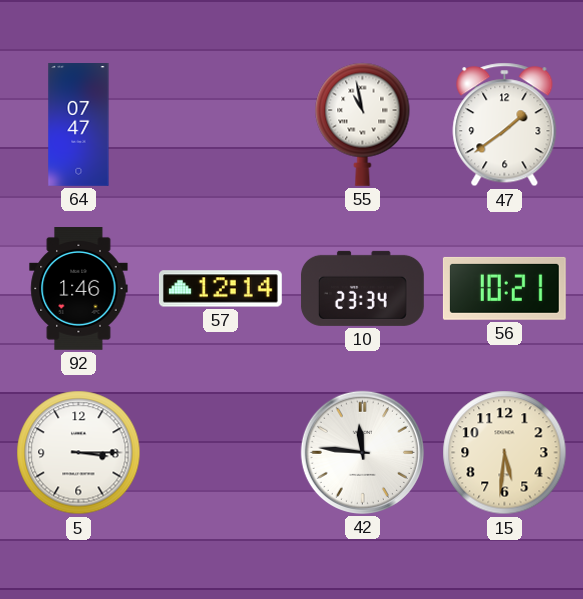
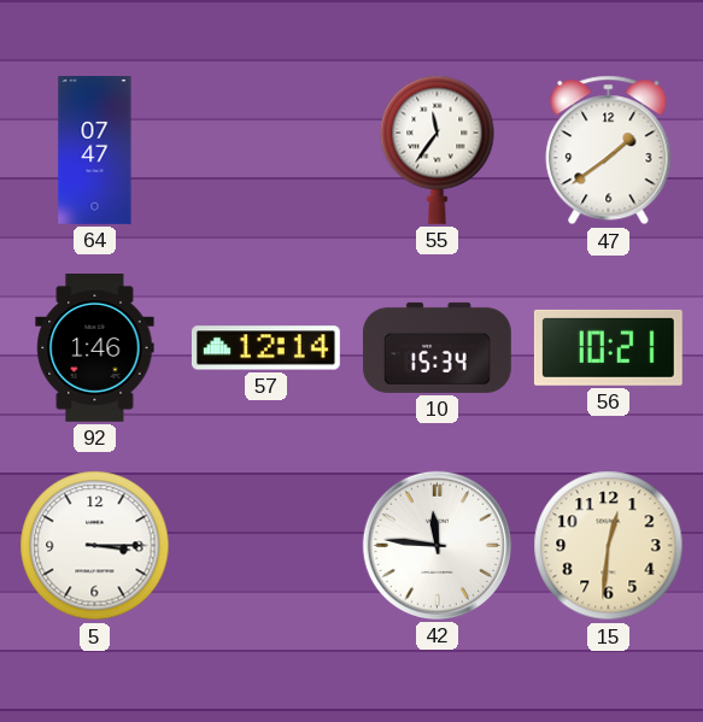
55: 10:58 -> 11:36 (438, 149)
10: 23:34 -> 15:34 (437, 347)
15: 5:31 -> 12:31 (609, 546)
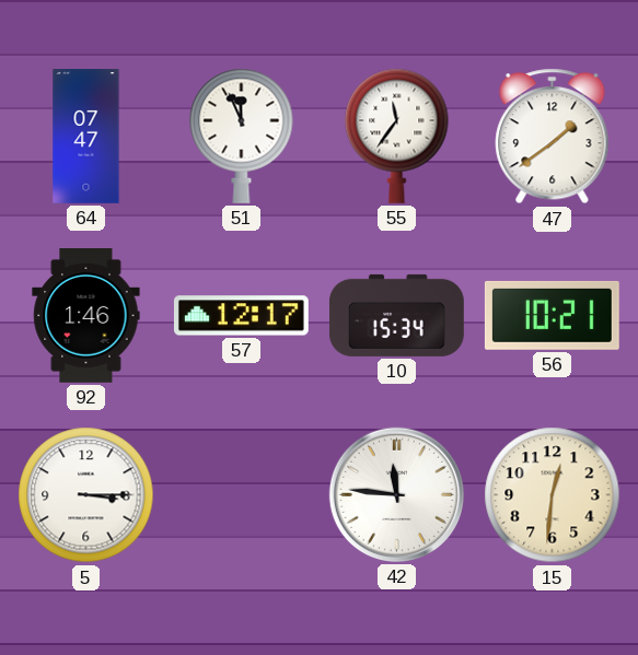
51: none -> 11:56 (242, 136)
57: 12:14 -> 12:17 (241, 316)
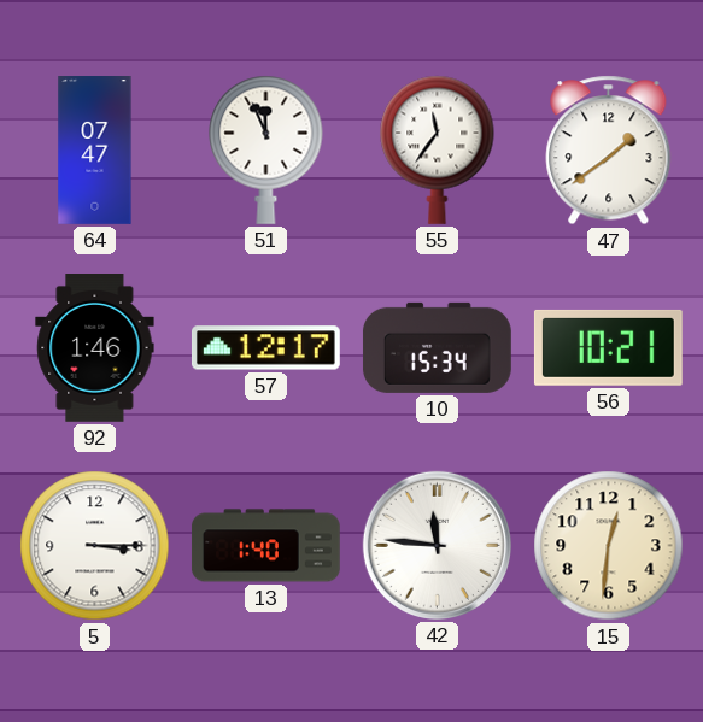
13: none -> 1:40 (266, 546)
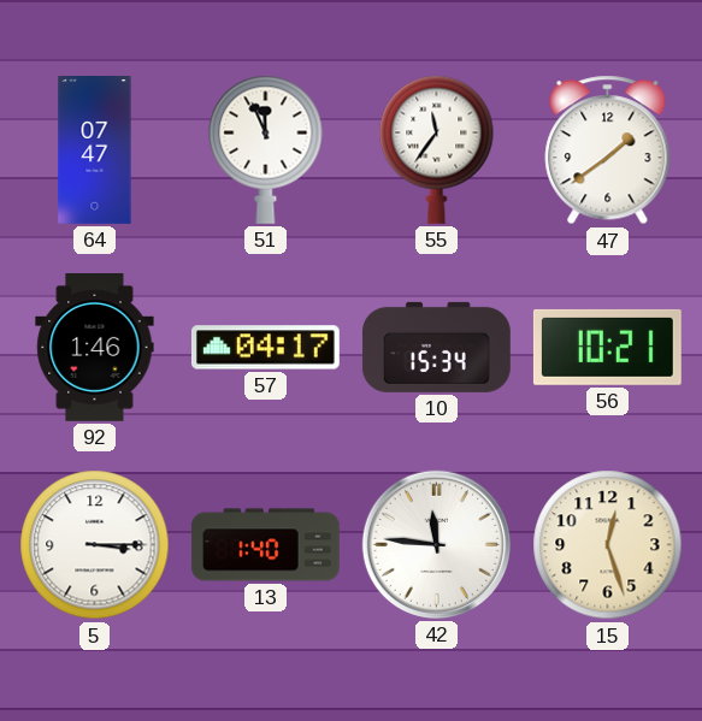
57: 12:17 -> 04:17 (265, 348)
15: 12:31 -> 12:27 (608, 545)
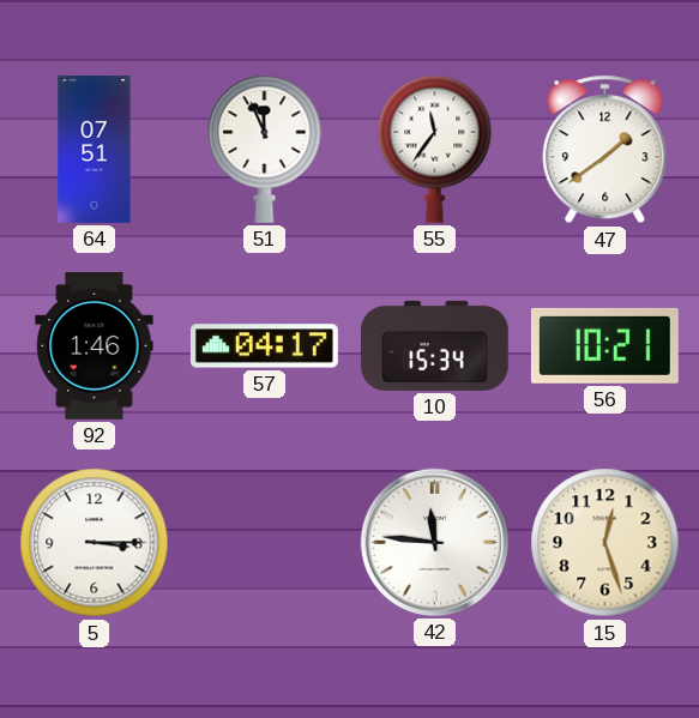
64: 07:47 -> 07:51 (95, 150)
13: 1:40 -> none (266, 545)
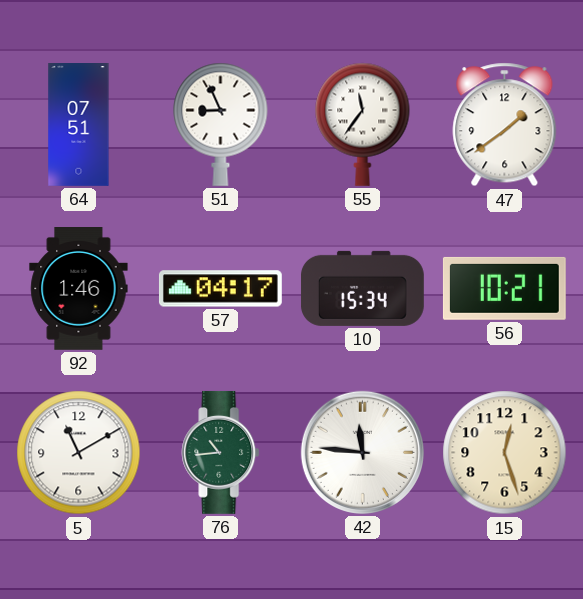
51: 11:56 -> 8:56 (221, 124)
5: 3:15 -> 11:10 (79, 453)
76: none -> 10:44 (221, 452)
